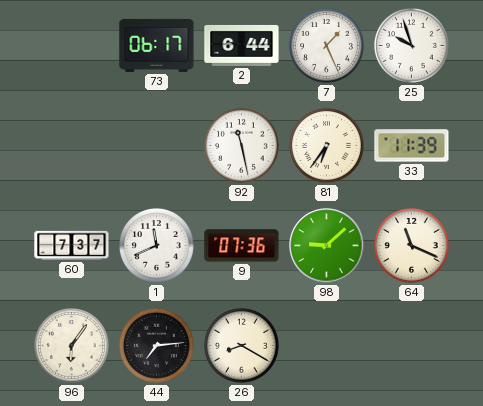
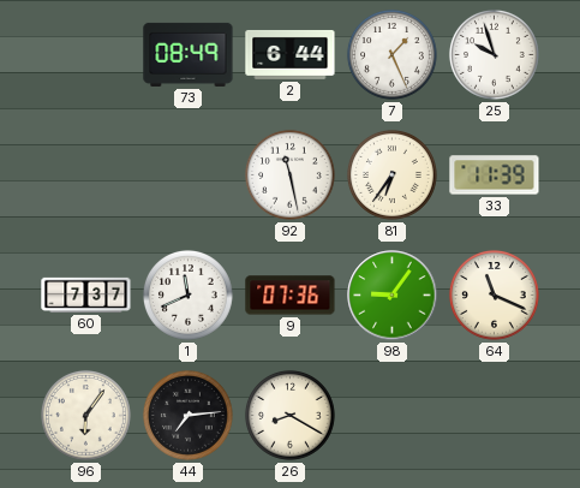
73: 06:17 -> 08:49 (189, 54)
98: 9:08 -> 9:06 (393, 296)
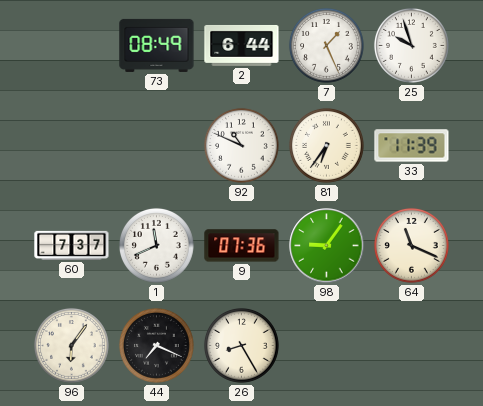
92: 11:28 -> 10:49 (242, 146)
44: 7:14 -> 7:19 (157, 346)
26: 8:20 -> 8:25 (242, 346)
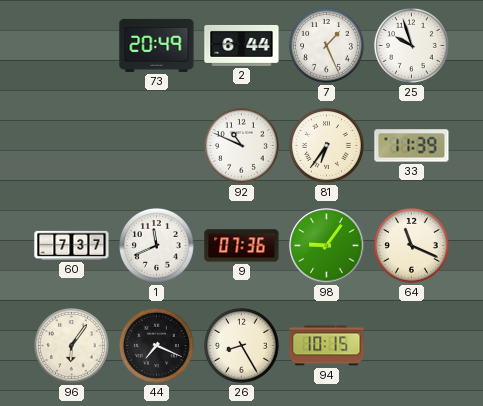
73: 08:49 -> 20:49 (157, 45)
94: none -> 10:15 (327, 346)
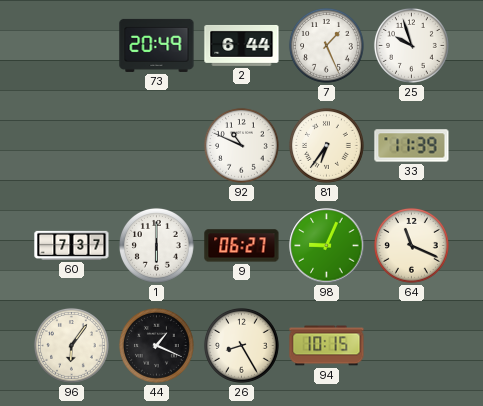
1: 11:41 -> 6:00 (157, 246)
9: 07:36 -> 06:27 (242, 246)
98: 9:06 -> 9:04 (327, 246)
44: 7:19 -> 1:19 (157, 346)
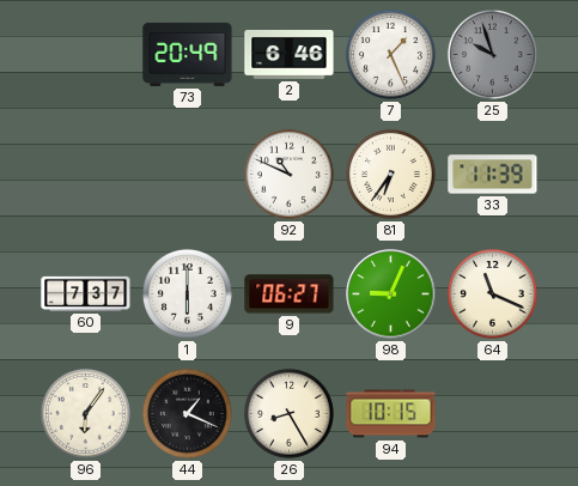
2: 6:44 -> 6:46 (290, 54)
25 dial: white -> grey (493, 55)
